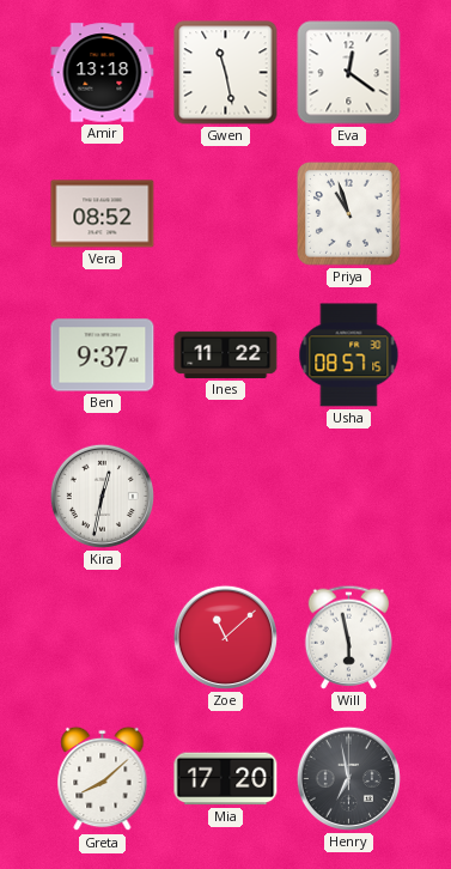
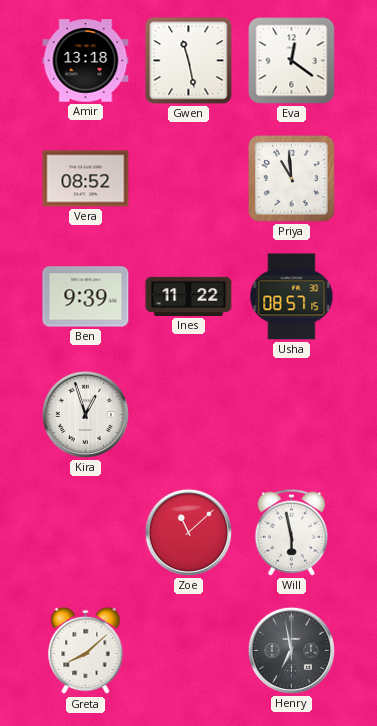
Priya: 10:57 -> 10:59 (292, 179)
Ben: 9:37 -> 9:39 (86, 297)
Kira: 12:32 -> 12:57 (85, 414)
Mia: 17:20 -> none (226, 779)
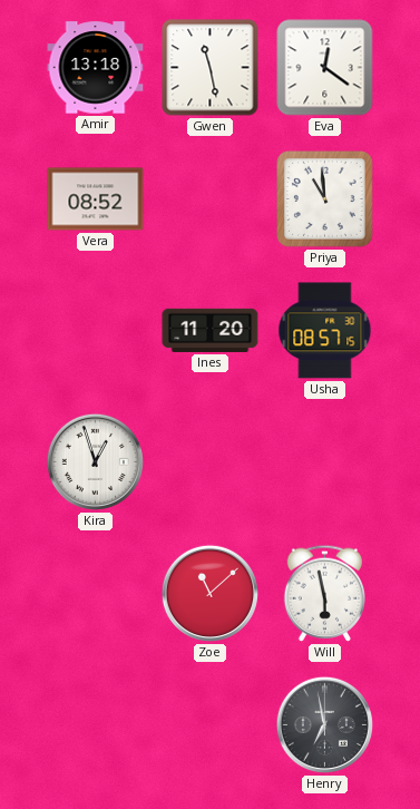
Ben: 9:39 -> none (86, 297)
Ines: 11:22 -> 11:20 (211, 330)
Greta: 8:08 -> none (86, 651)
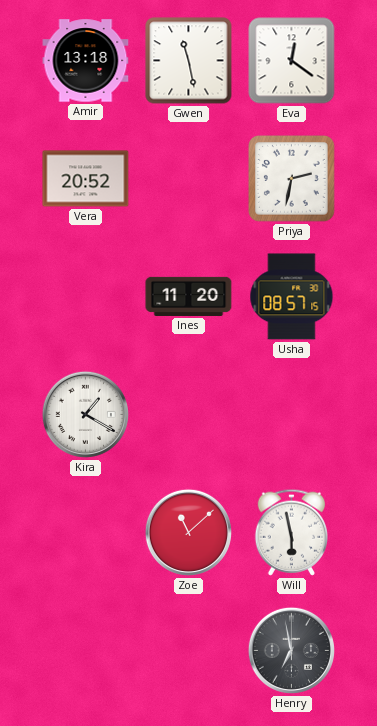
Vera: 08:52 -> 20:52 (86, 179)
Priya: 10:59 -> 2:32 (292, 179)
Kira: 12:57 -> 1:20 (85, 414)
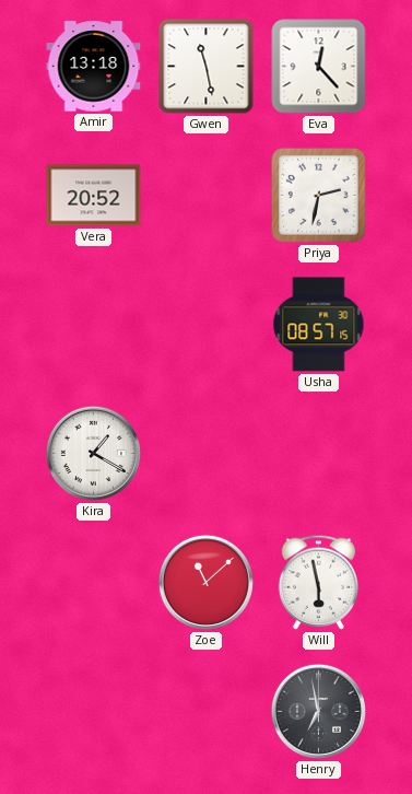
Eva: 12:21 -> 12:23 (319, 67)
Ines: 11:20 -> none (189, 296)
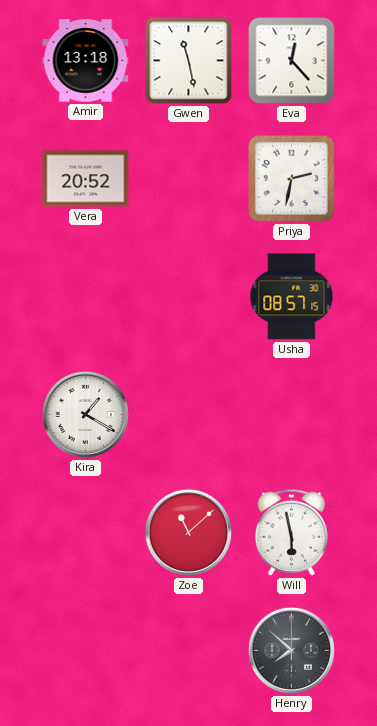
Henry: 6:58 -> 7:52 (291, 650)
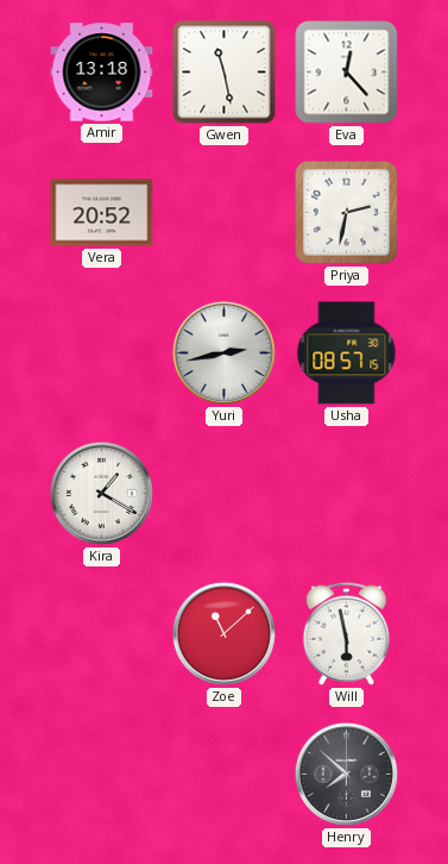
Yuri: none -> 2:43 (223, 352)
